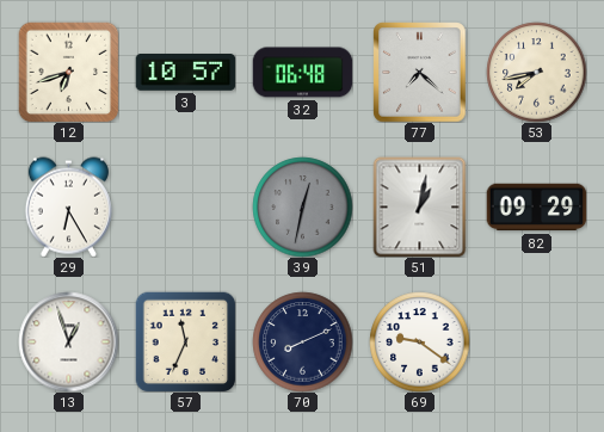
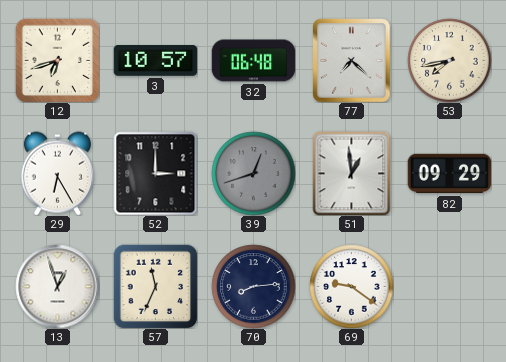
52: none -> 3:00 (155, 173)
39: 12:32 -> 12:42 (253, 173)
51: 1:02 -> 12:59 (352, 173)
70: 8:11 -> 8:14 (253, 286)
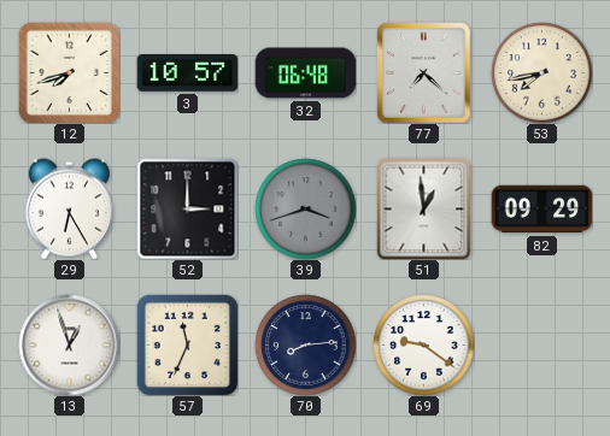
12: 6:42 -> 7:42 (69, 72)
39: 12:42 -> 3:42 (305, 208)
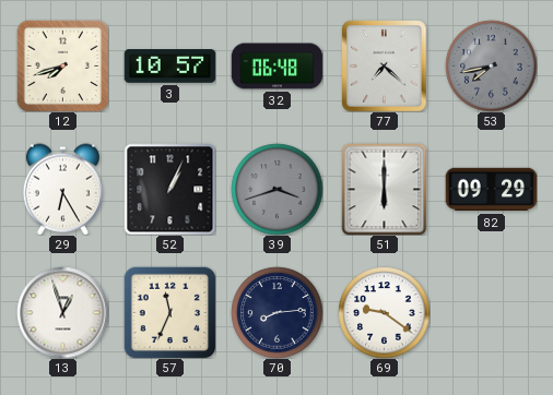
53 dial: cream -> grey (491, 65)
52: 3:00 -> 1:04 (169, 189)
51: 12:59 -> 6:00 (385, 189)
